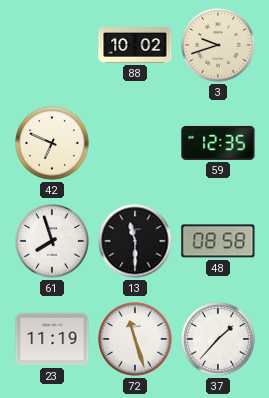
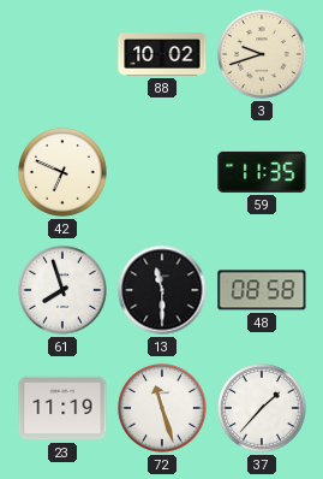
59: 12:35 -> 11:35 (262, 172)
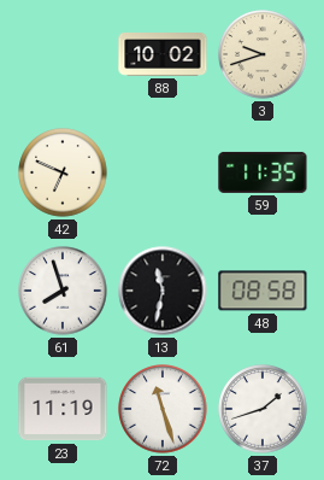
13: 11:30 -> 11:32 (163, 291)
37: 1:37 -> 1:42 (263, 409)
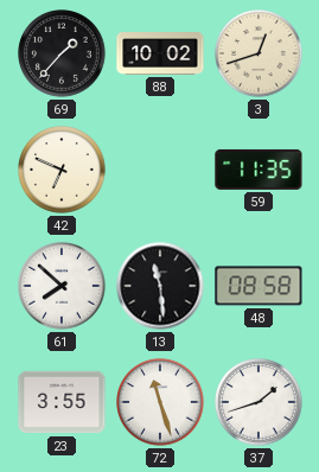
69: none -> 1:37 (62, 53)
3: 9:42 -> 12:42 (259, 53)
61: 7:57 -> 7:52 (62, 286)
13: 11:32 -> 11:29 (160, 286)
23: 11:19 -> 3:55 (62, 402)
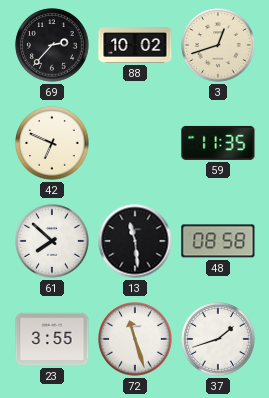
69: 1:37 -> 2:37 (52, 45)
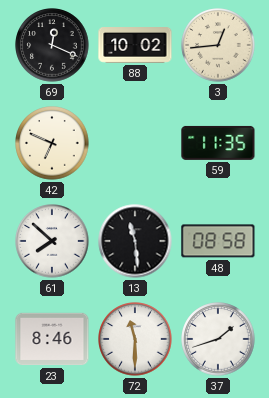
69: 2:37 -> 12:19 (52, 45)
3: 12:42 -> 12:44 (218, 45)
23: 3:55 -> 8:46 (52, 339)
72: 11:27 -> 11:30 (135, 339)
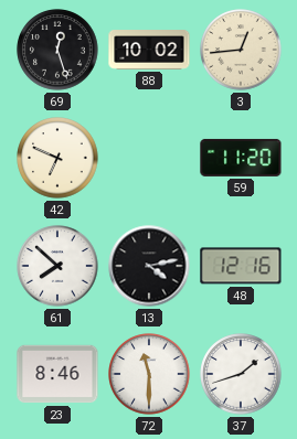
69: 12:19 -> 12:27 (57, 50)
59: 11:35 -> 11:20 (241, 158)
13: 11:29 -> 4:13 (149, 266)
48: 08:58 -> 12:16 (241, 266)
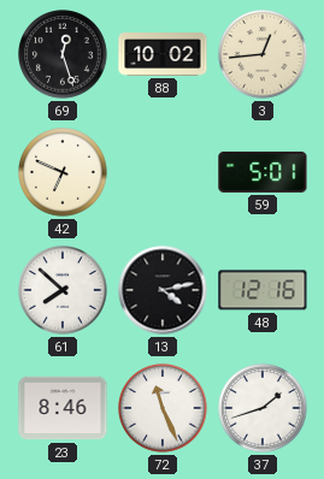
59: 11:20 -> 5:01 (263, 172)
72: 11:30 -> 11:26 (163, 408)
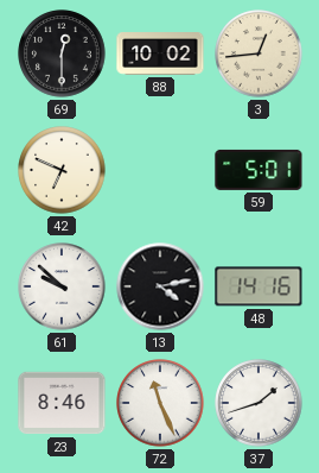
69: 12:27 -> 12:30 (62, 53)
61: 7:52 -> 9:52 (62, 286)
48: 12:16 -> 14:16 (259, 286)
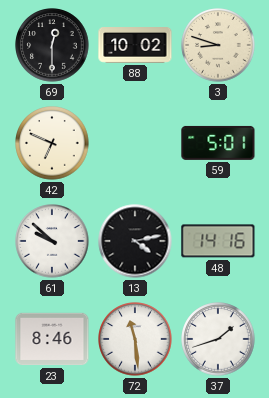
3: 12:44 -> 8:48 (218, 45)
72: 11:26 -> 11:29 (135, 339)
